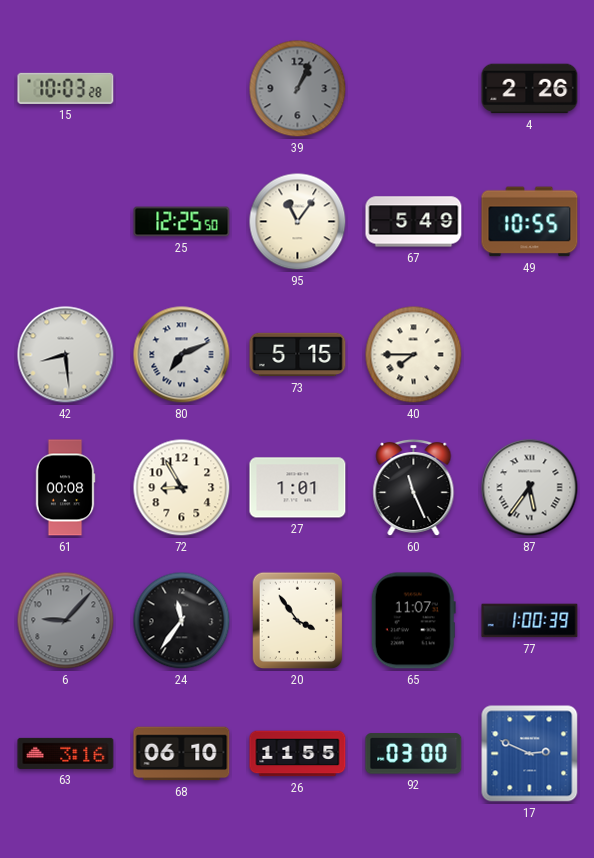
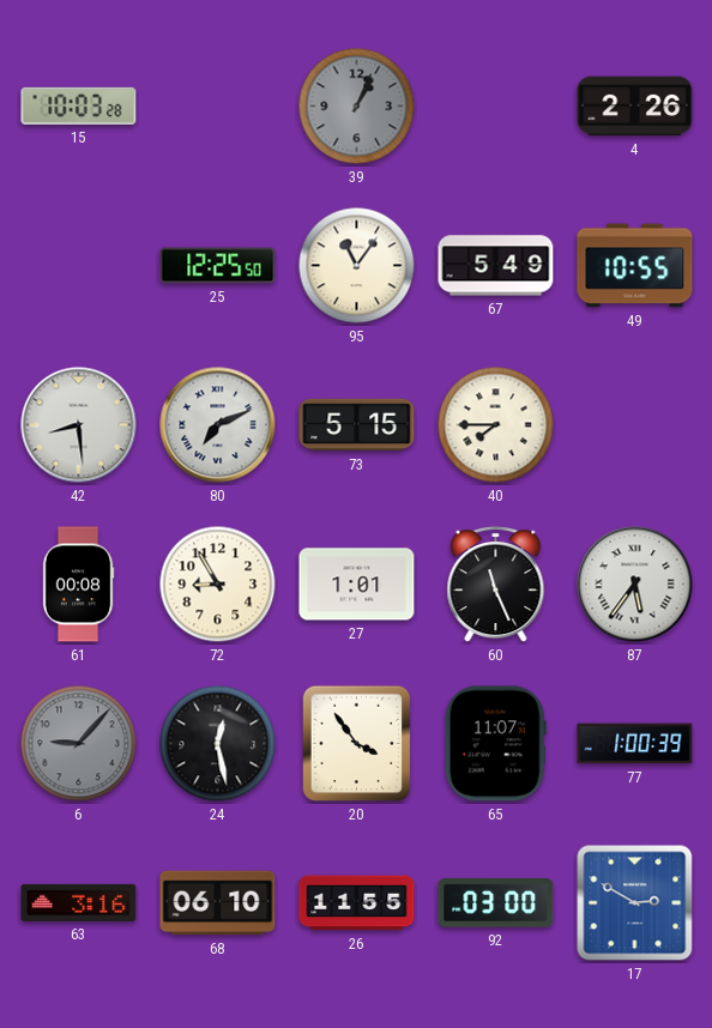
24: 11:36 -> 12:28 (218, 744)
17: 2:49 -> 2:50 (635, 903)
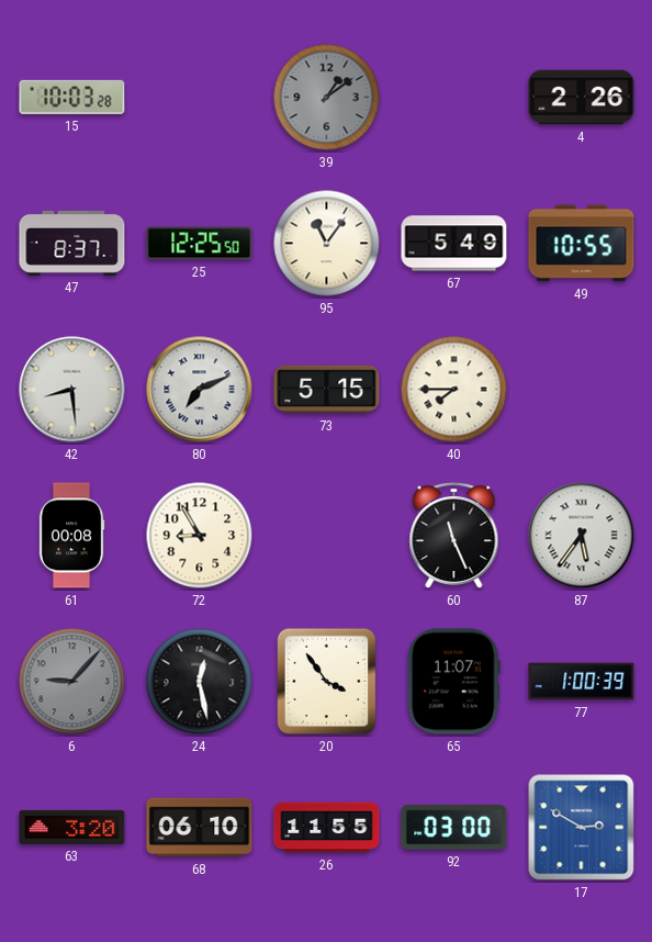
39: 1:04 -> 1:09 (327, 98)
47: none -> 8:37 (72, 243)
27: 1:01 -> none (357, 585)
63: 3:16 -> 3:20 (72, 827)
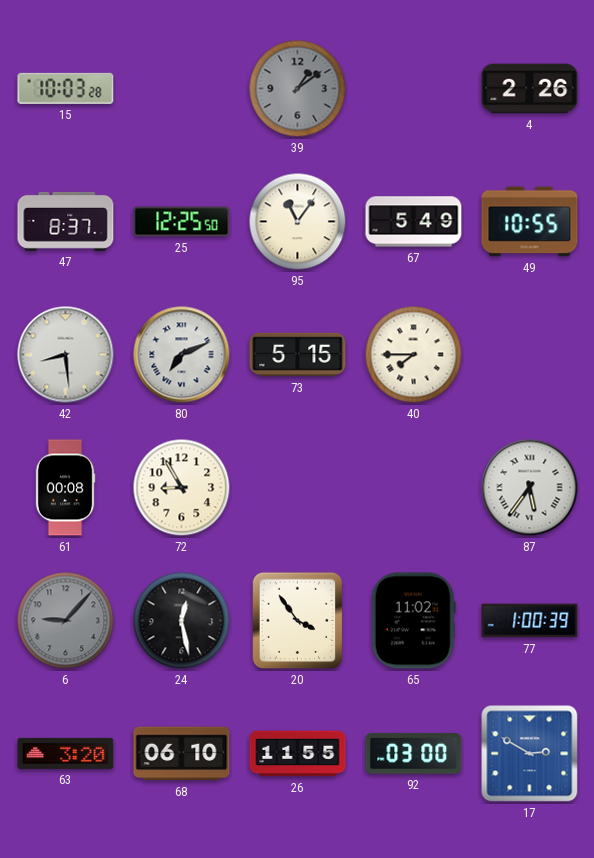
60: 11:26 -> none (454, 536)
65: 11:07 -> 11:02 (413, 621)
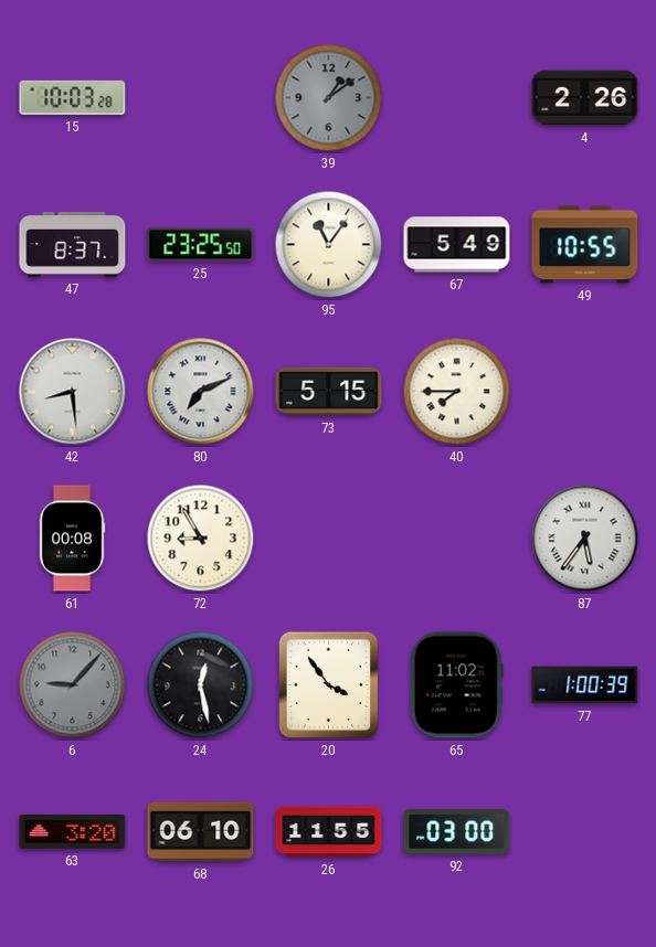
25: 12:25 -> 23:25 (201, 245)
17: 2:50 -> none (530, 754)
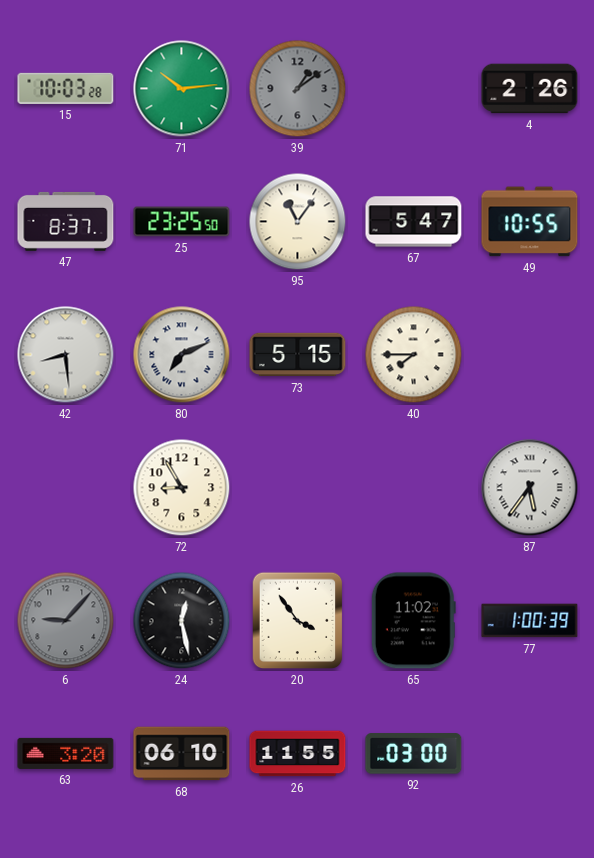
71: none -> 10:14 (182, 89)
67: 5:49 -> 5:47 (414, 222)
61: 00:08 -> none (72, 539)
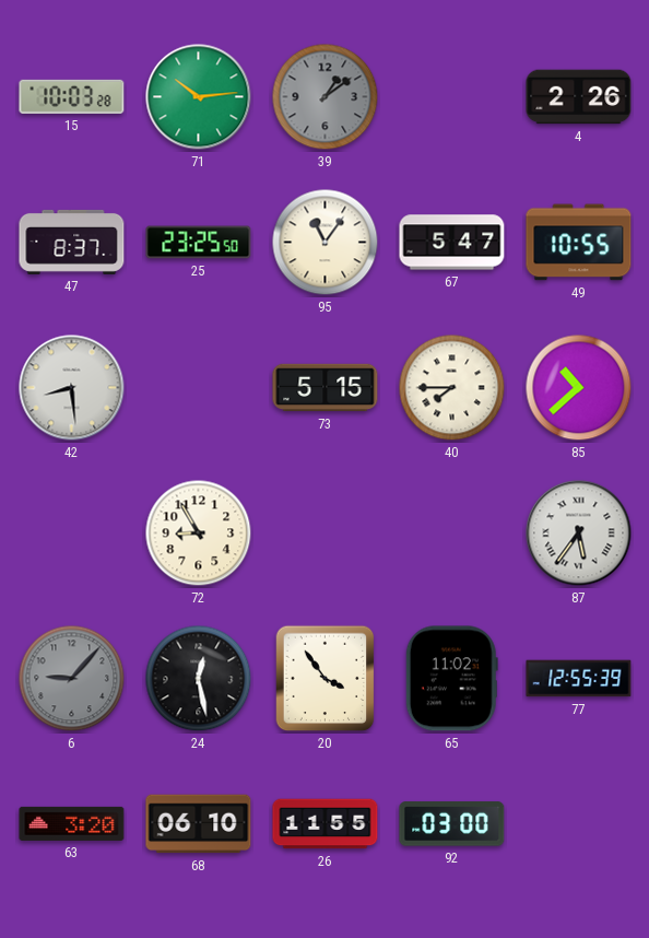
80: 7:11 -> none (182, 355)
85: none -> 10:38 (579, 388)
77: 1:00 -> 12:55 (579, 679)
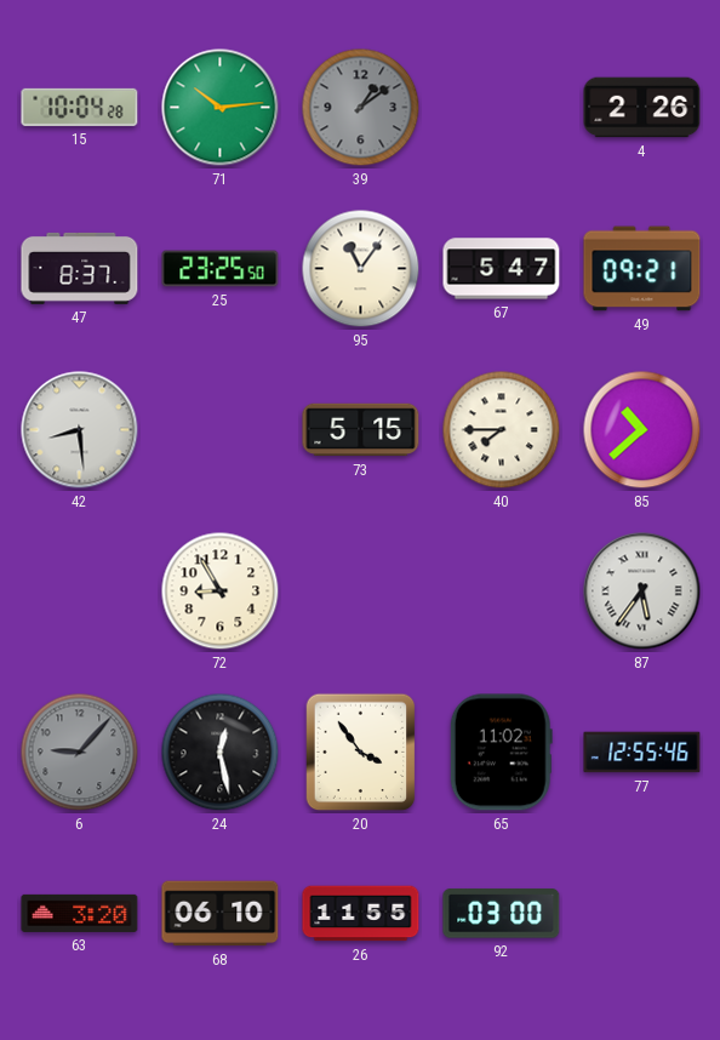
15: 10:03 -> 10:04 (80, 107)
49: 10:55 -> 09:21 (642, 269)
77: 12:55:39 -> 12:55:46 (642, 753)
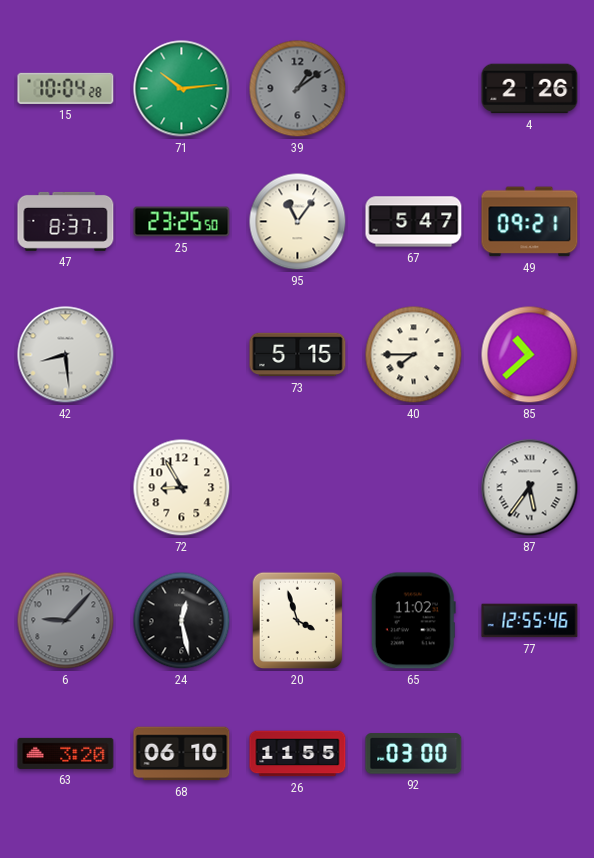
20: 3:54 -> 3:57 (298, 621)
